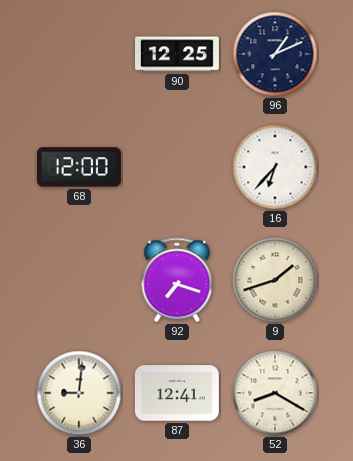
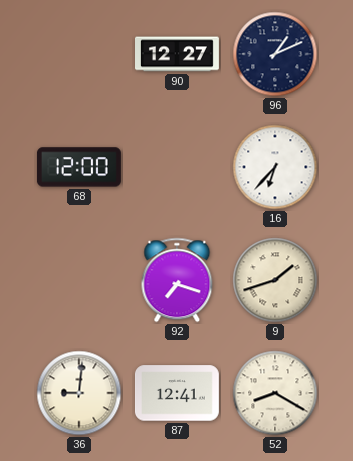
90: 12:25 -> 12:27 (178, 54)
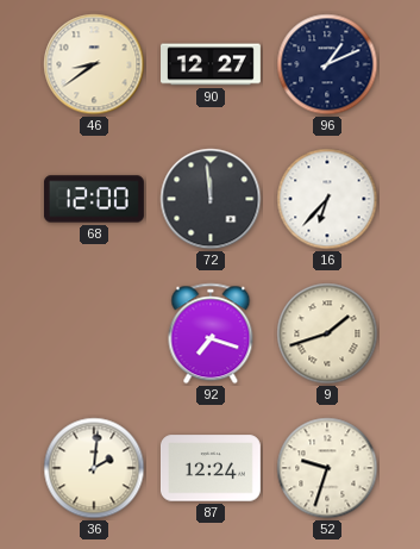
46: none -> 8:39 (94, 64)
72: none -> 11:59 (211, 199)
36: 9:01 -> 2:01 (94, 468)
87: 12:41 -> 12:24 (211, 468)
52: 8:20 -> 9:33 (327, 468)
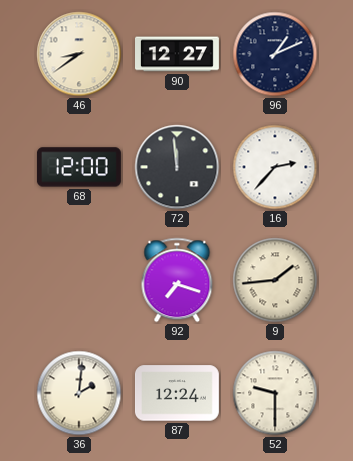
16: 6:37 -> 2:37 (275, 167)
9: 1:42 -> 1:44 (275, 280)
52: 9:33 -> 9:30 (275, 393)
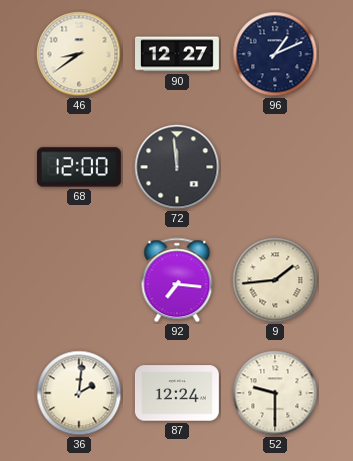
16: 2:37 -> none (275, 167)
92: 7:18 -> 7:16 (177, 280)
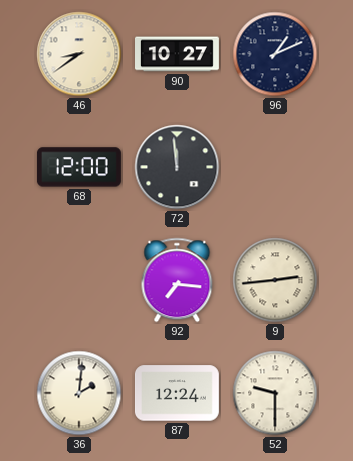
90: 12:27 -> 10:27 (178, 54)
9: 1:44 -> 2:44 (275, 280)
